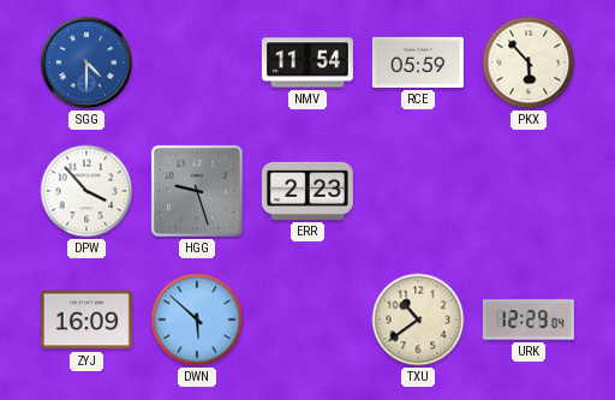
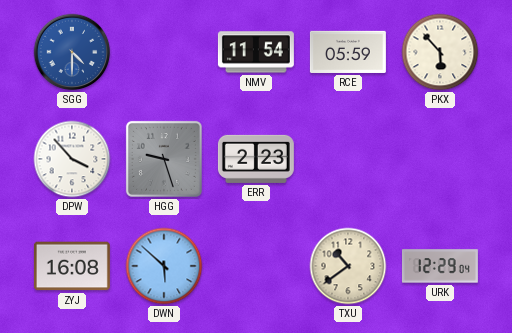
ZYJ: 16:09 -> 16:08 (72, 266)
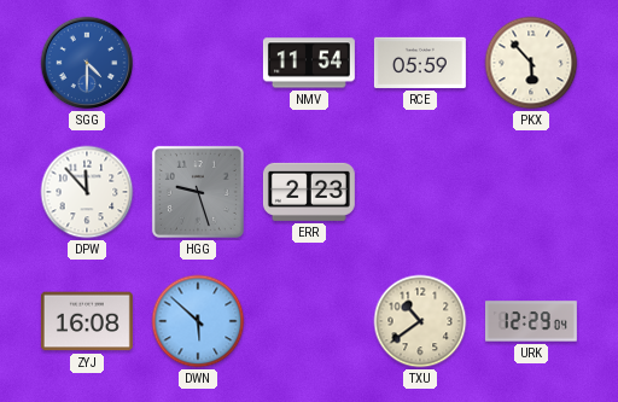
DPW: 3:53 -> 11:53 (87, 192)
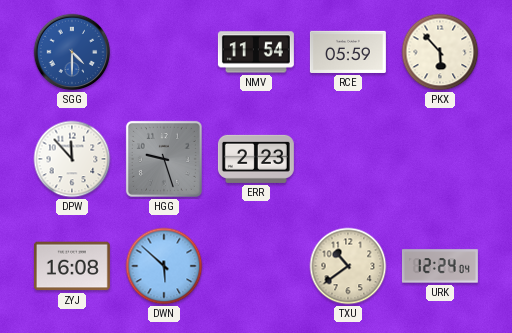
URK: 12:29 -> 12:24 (440, 266)
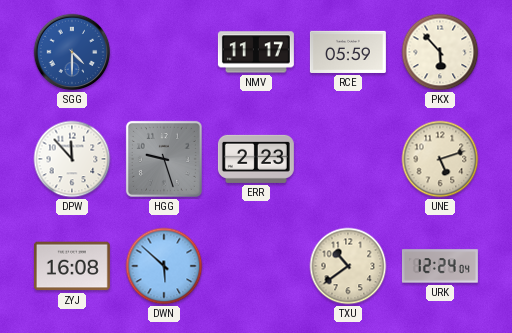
NMV: 11:54 -> 11:17 (256, 52)
UNE: none -> 5:12 (440, 159)
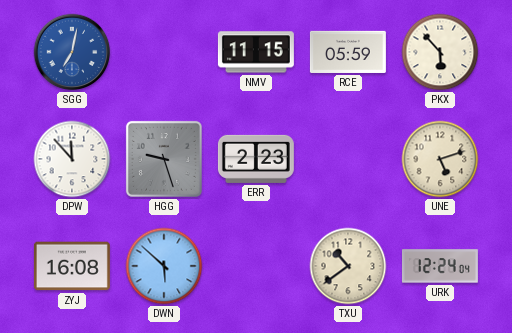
SGG: 4:30 -> 7:02 (72, 52)
NMV: 11:17 -> 11:15 (256, 52)
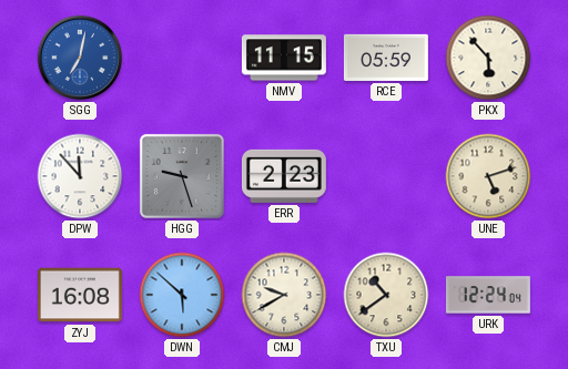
CMJ: none -> 9:40 (284, 295)
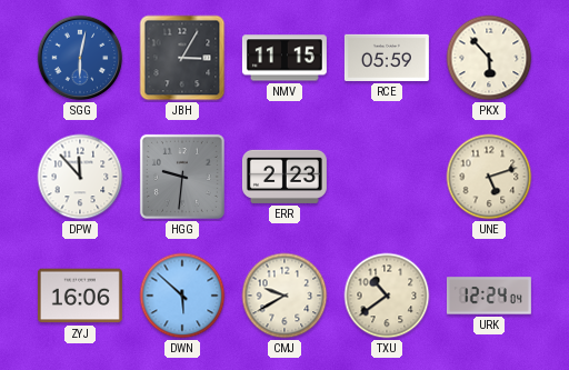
SGG: 7:02 -> 6:02 (80, 58)
JBH: none -> 3:05 (182, 58)
HGG: 9:27 -> 9:31 (182, 177)
ZYJ: 16:08 -> 16:06 (80, 296)
